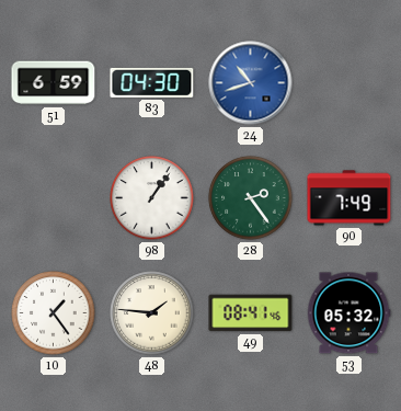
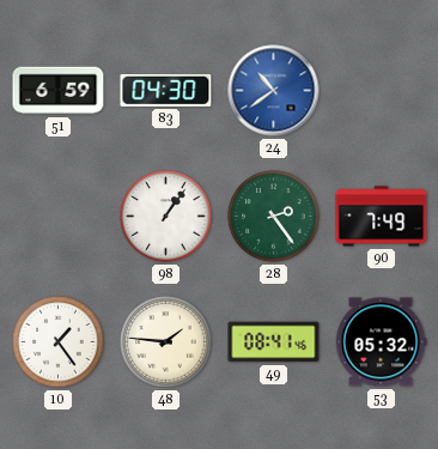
24: 10:42 -> 10:39 (274, 91)
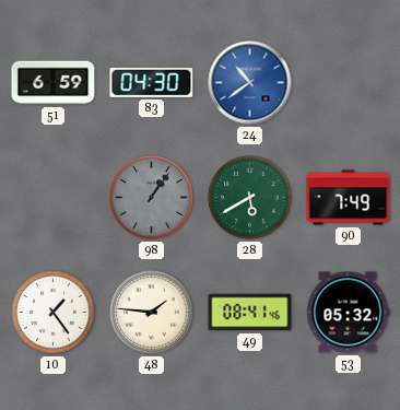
98 dial: white -> grey (152, 198)
28: 2:24 -> 5:40 (250, 198)
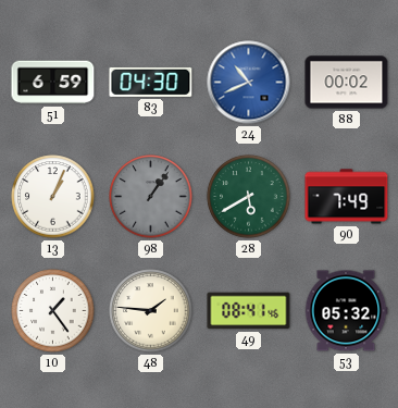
24: 10:39 -> 10:41 (249, 83)
88: none -> 00:02 (347, 83)
13: none -> 1:04 (53, 197)
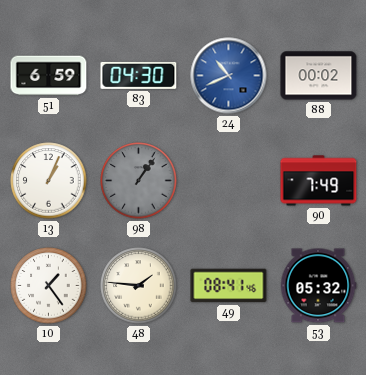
28: 5:40 -> none (249, 197)
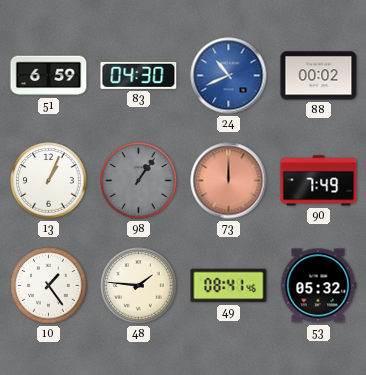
73: none -> 12:00 (229, 181)
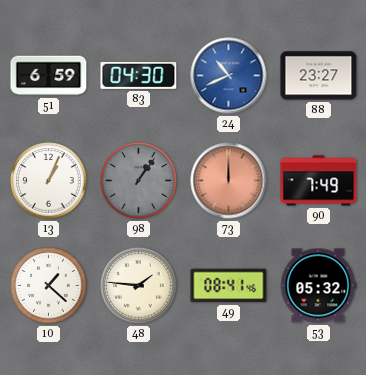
88: 00:02 -> 23:27 (319, 76)
10: 1:24 -> 1:22 (49, 286)
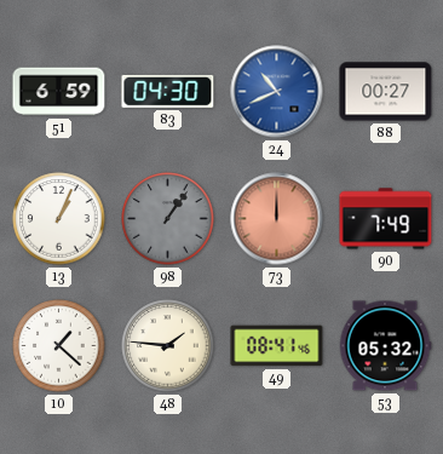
88: 23:27 -> 00:27 (386, 92)
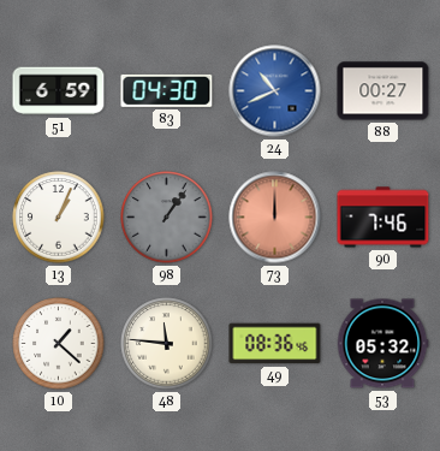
90: 7:49 -> 7:46 (383, 218)
48: 1:46 -> 11:46 (167, 344)
49: 08:41 -> 08:36 (275, 344)
